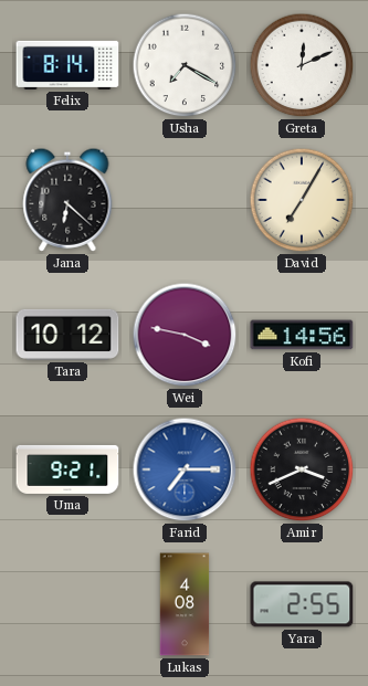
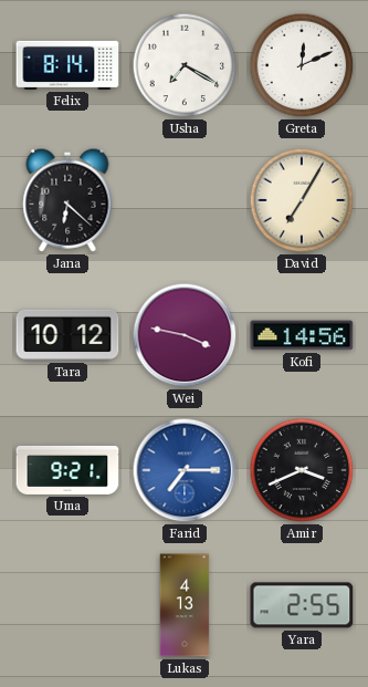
Lukas: 4:08 -> 4:13 (185, 605)
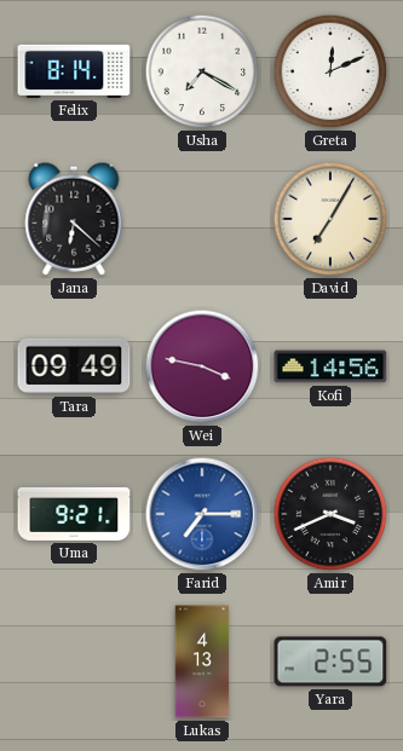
Tara: 10:12 -> 09:49 (74, 366)
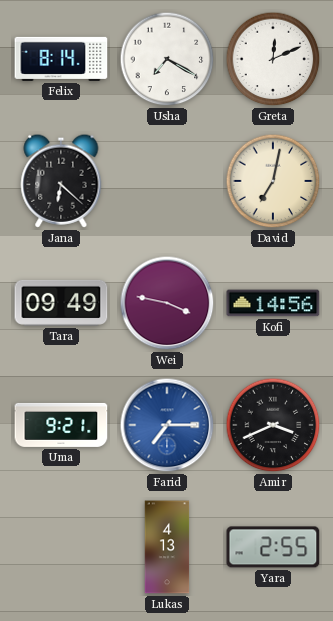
David: 7:05 -> 7:02 (273, 181)
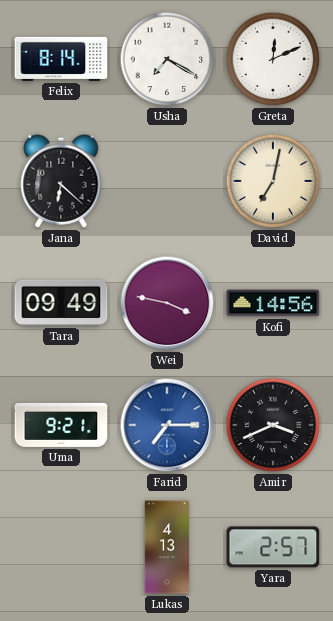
Yara: 2:55 -> 2:57 (273, 547)
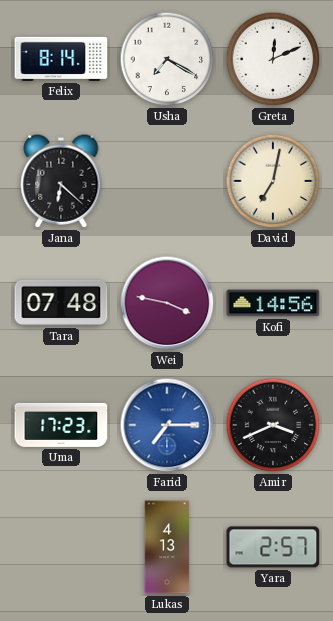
Tara: 09:49 -> 07:48 (61, 303)
Uma: 9:21 -> 17:23 (61, 425)
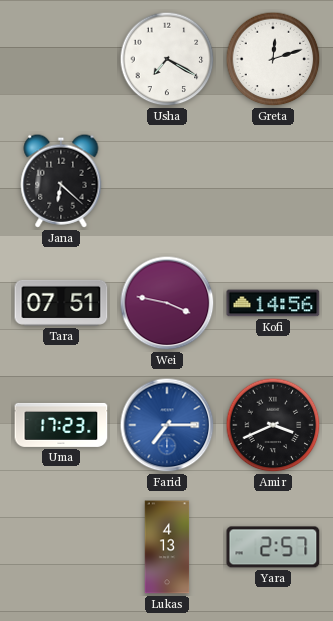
Felix: 8:14 -> none (61, 59)
Greta: 12:11 -> 12:12 (273, 59)
David: 7:02 -> none (273, 181)
Tara: 07:48 -> 07:51 (61, 303)
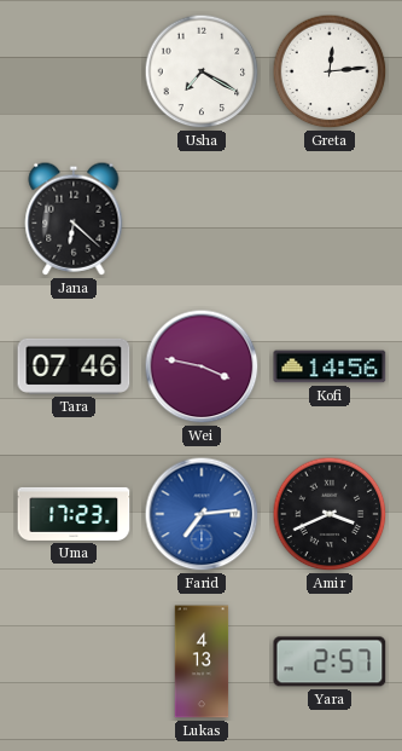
Greta: 12:12 -> 12:14 (330, 71)
Tara: 07:51 -> 07:46 (74, 366)
Farid: 7:15 -> 7:14 (202, 514)
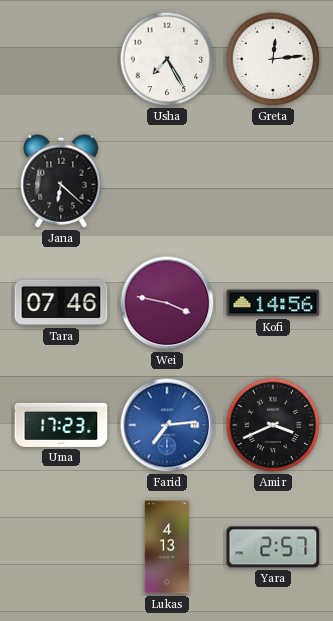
Usha: 7:20 -> 7:25 (167, 59)
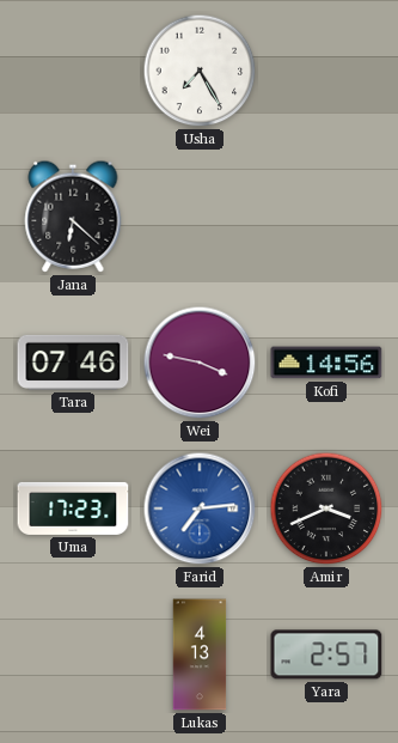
Greta: 12:14 -> none (273, 59)
